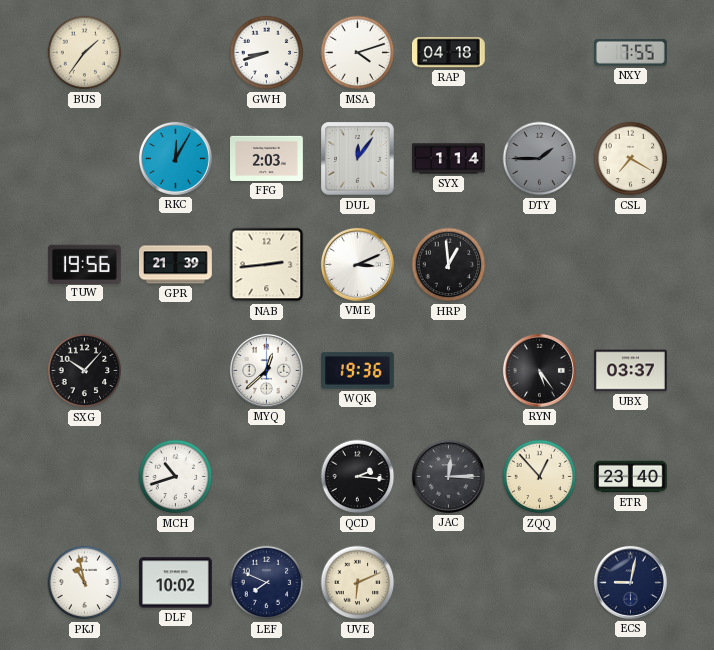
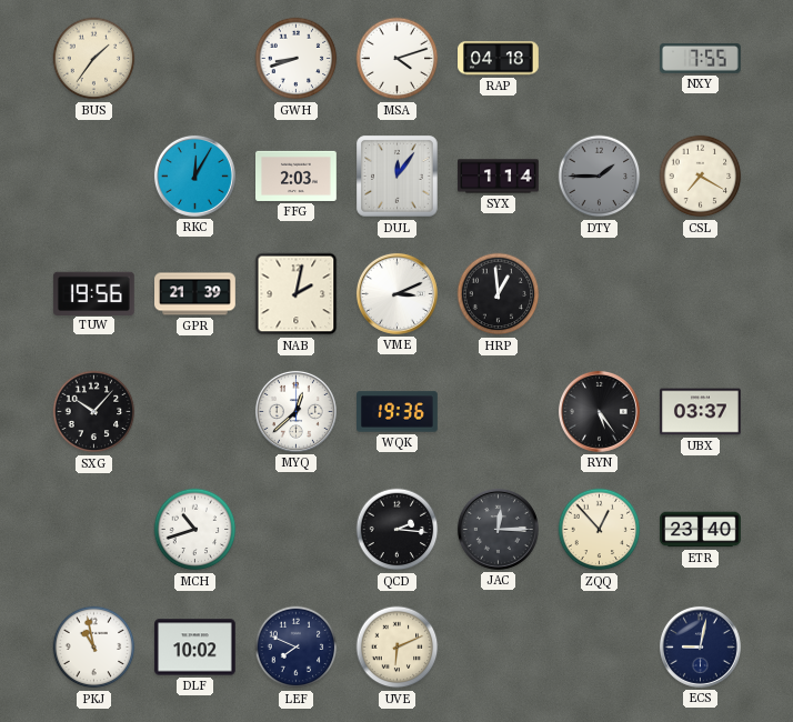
NAB: 2:44 -> 2:02 (297, 294)
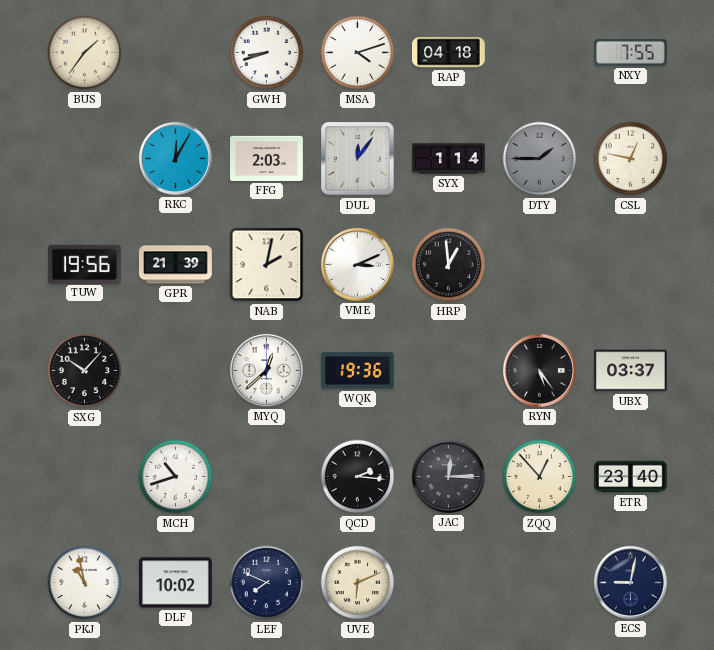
CSL: 7:20 -> 12:47 (631, 159)
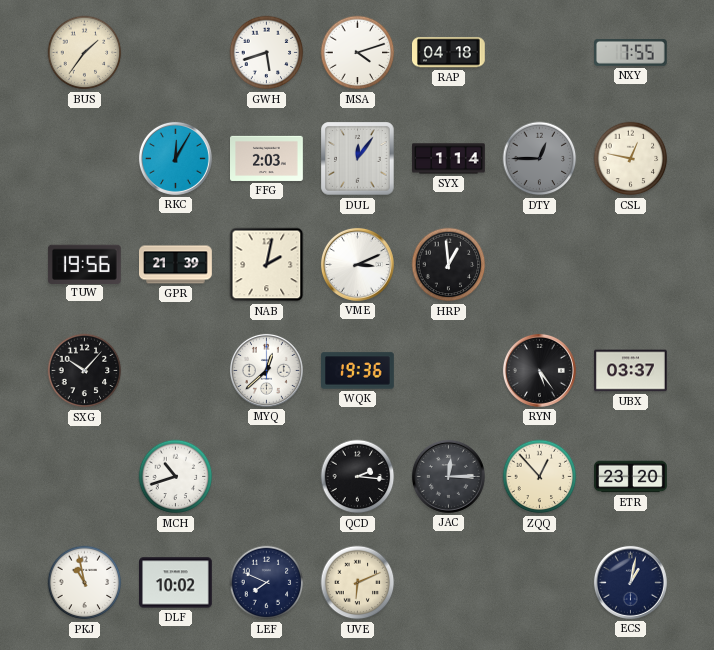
GWH: 8:42 -> 5:42 (267, 53)
DTY: 1:45 -> 12:45 (540, 159)
ETR: 23:40 -> 23:20 (631, 477)
ECS: 9:02 -> 1:02 (630, 582)
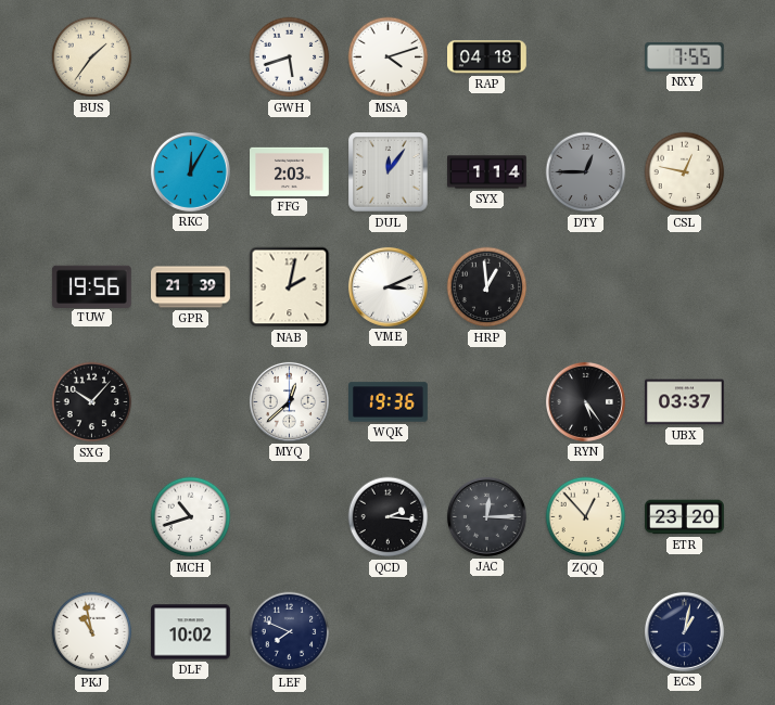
UVE: 6:11 -> none (358, 583)
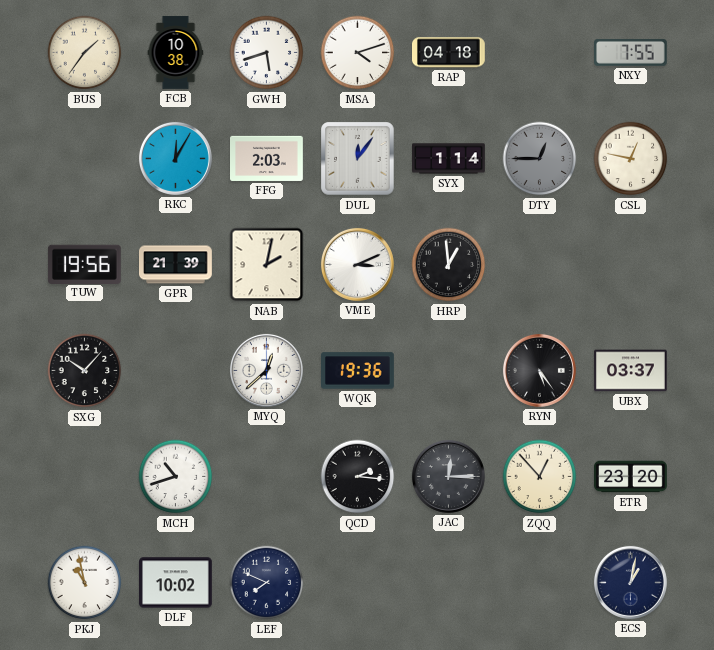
FCB: none -> 10:38 (176, 53)
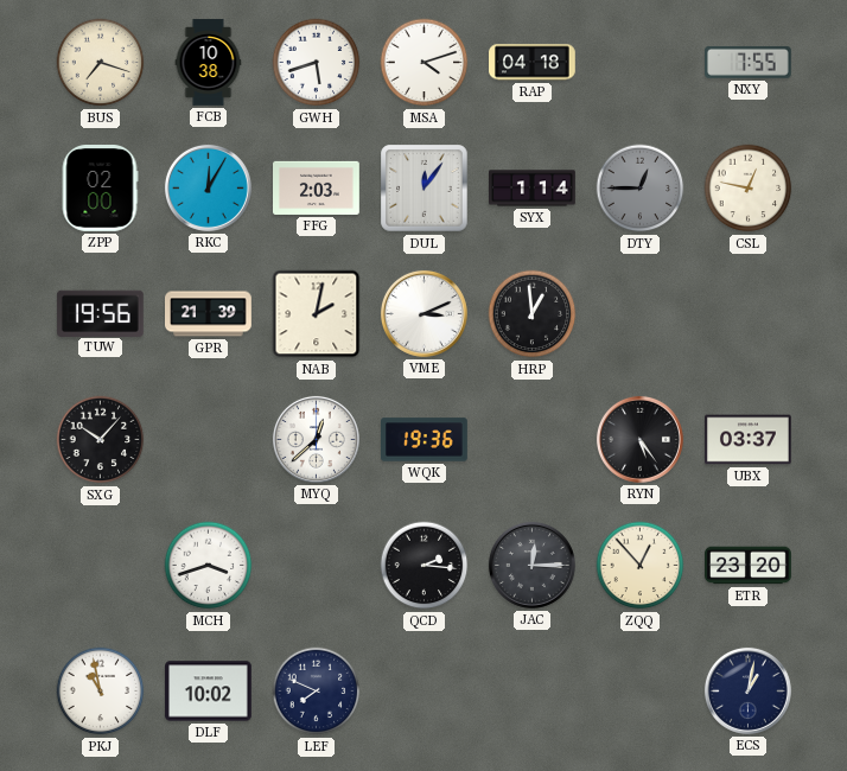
BUS: 1:36 -> 7:18 (101, 63)
ZPP: none -> 02:00 (100, 189)
MCH: 10:42 -> 3:42 (209, 566)
